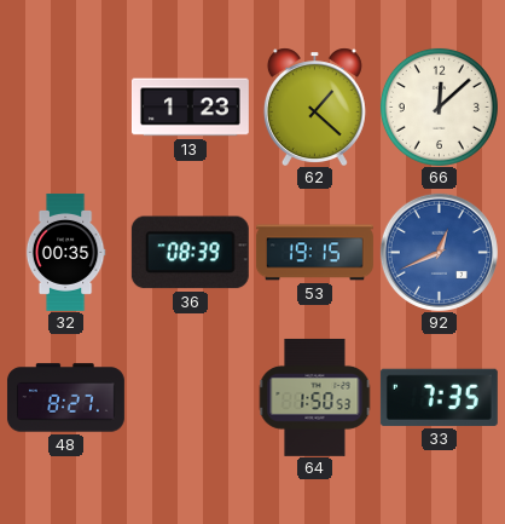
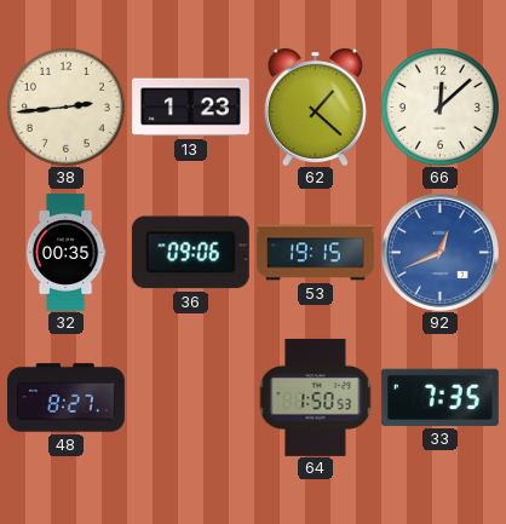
38: none -> 2:44 (65, 106)
36: 08:39 -> 09:06 (190, 253)
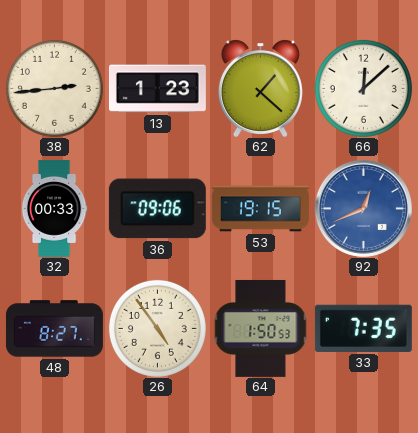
32: 00:35 -> 00:33 (54, 208)
26: none -> 4:54 (157, 328)
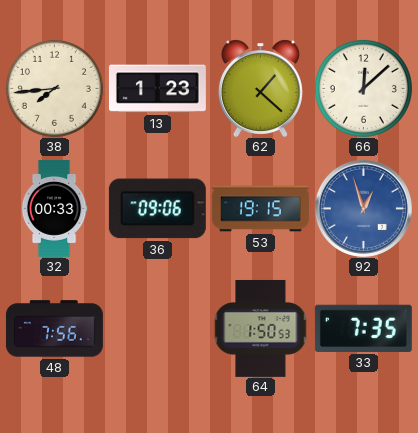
38: 2:44 -> 7:44 (54, 88)
92: 12:41 -> 12:57 (363, 208)
48: 8:27 -> 7:56 (54, 329)
26: 4:54 -> none (157, 328)
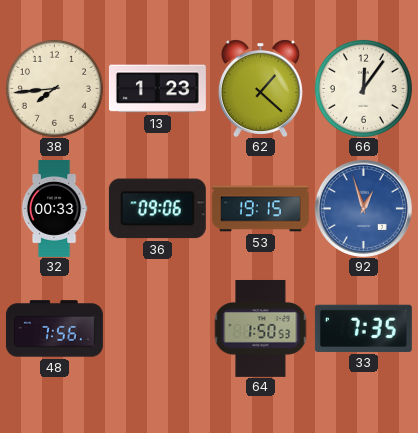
66: 12:08 -> 12:06 (363, 88)
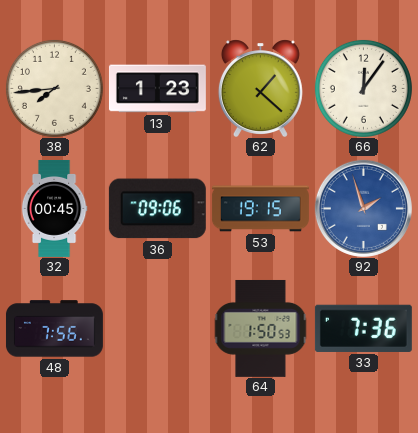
32: 00:33 -> 00:45 (54, 208)
92: 12:57 -> 1:57 (363, 208)
33: 7:35 -> 7:36 (363, 328)
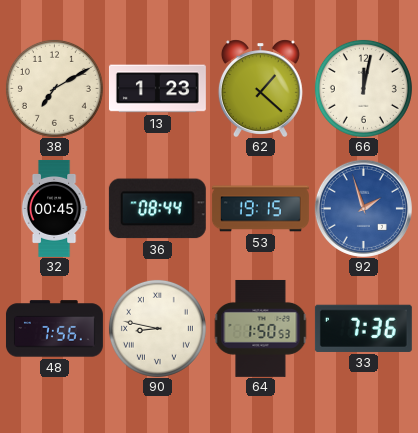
38: 7:44 -> 7:10 (54, 88)
66: 12:06 -> 12:02 (363, 88)
36: 09:06 -> 08:44 (157, 209)
90: none -> 8:47 (157, 328)
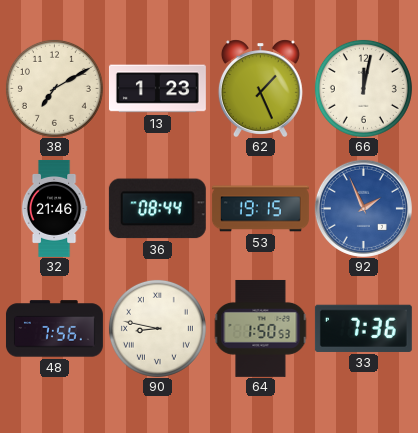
62: 1:22 -> 1:26 (260, 88)
32: 00:45 -> 21:46 (54, 208)
92: 1:57 -> 1:56 (363, 208)
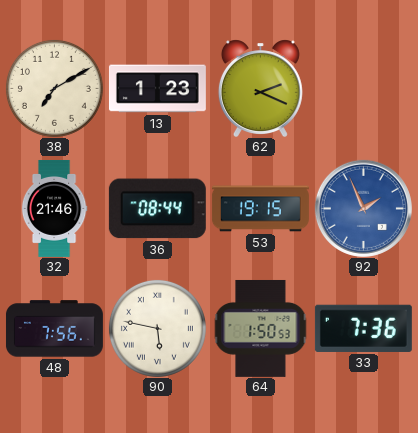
62: 1:26 -> 2:19 (260, 88)
66: 12:02 -> none (363, 88)
90: 8:47 -> 5:47 (157, 328)
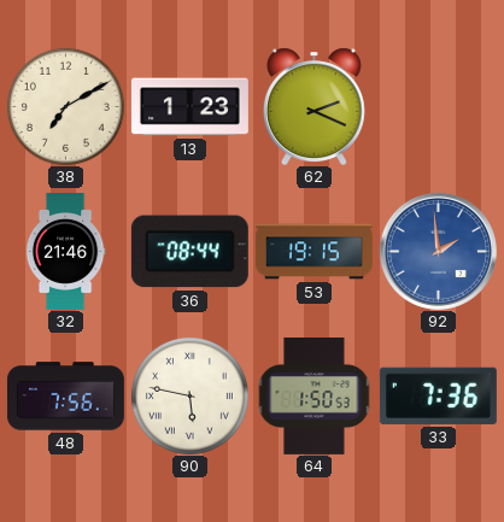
92: 1:56 -> 1:59 (438, 251)
